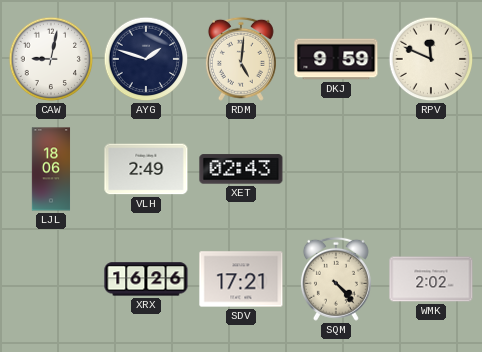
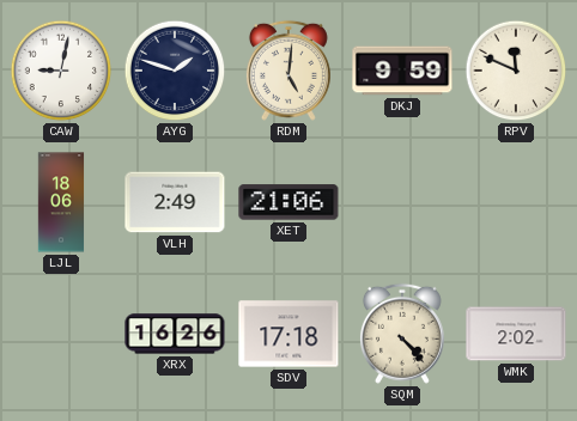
XET: 02:43 -> 21:06 (288, 202)
SDV: 17:21 -> 17:18 (288, 334)
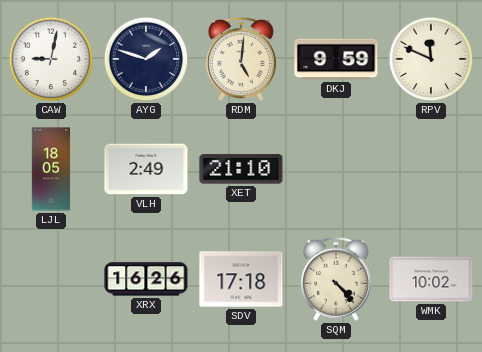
LJL: 18:06 -> 18:05 (51, 169)
XET: 21:06 -> 21:10 (241, 169)
WMK: 2:02 -> 10:02 (431, 279)
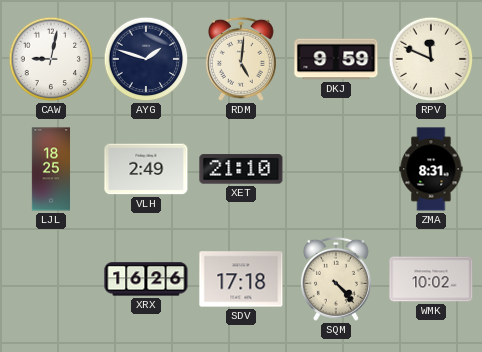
LJL: 18:05 -> 18:25 (51, 169)
ZMA: none -> 8:31 (431, 169)
